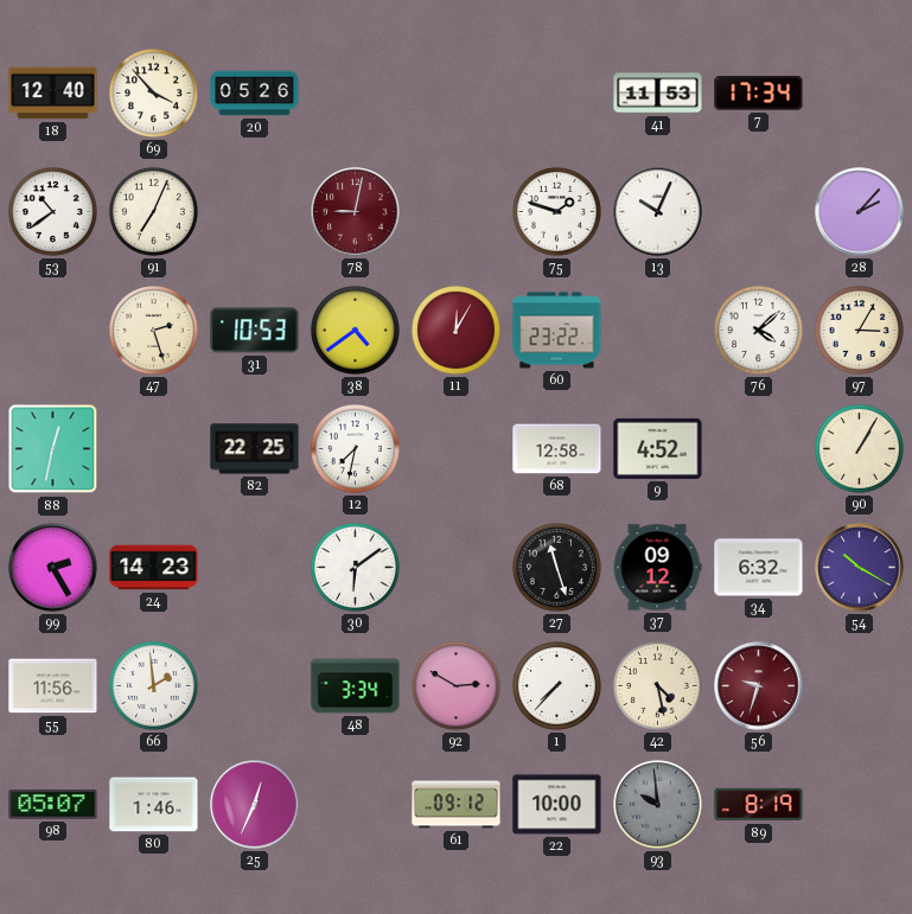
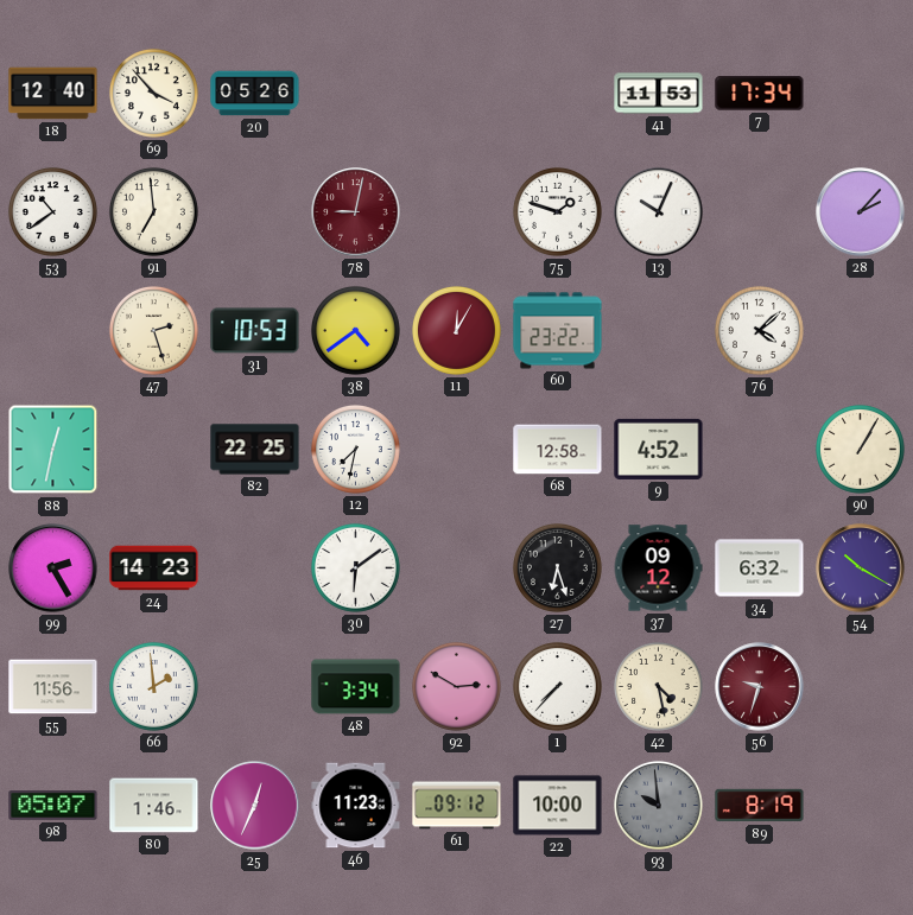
91: 7:04 -> 6:59 (154, 212)
97: 3:05 -> none (860, 331)
27: 11:27 -> 6:27 (558, 568)
46: none -> 11:23 (356, 806)
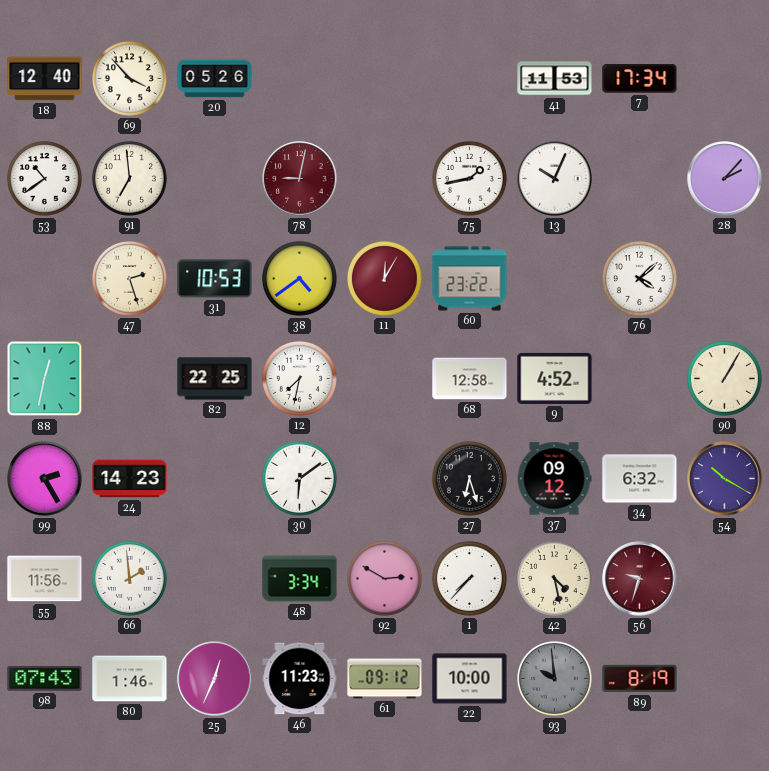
75: 1:48 -> 1:43 (470, 179)
98: 05:07 -> 07:43 (45, 679)
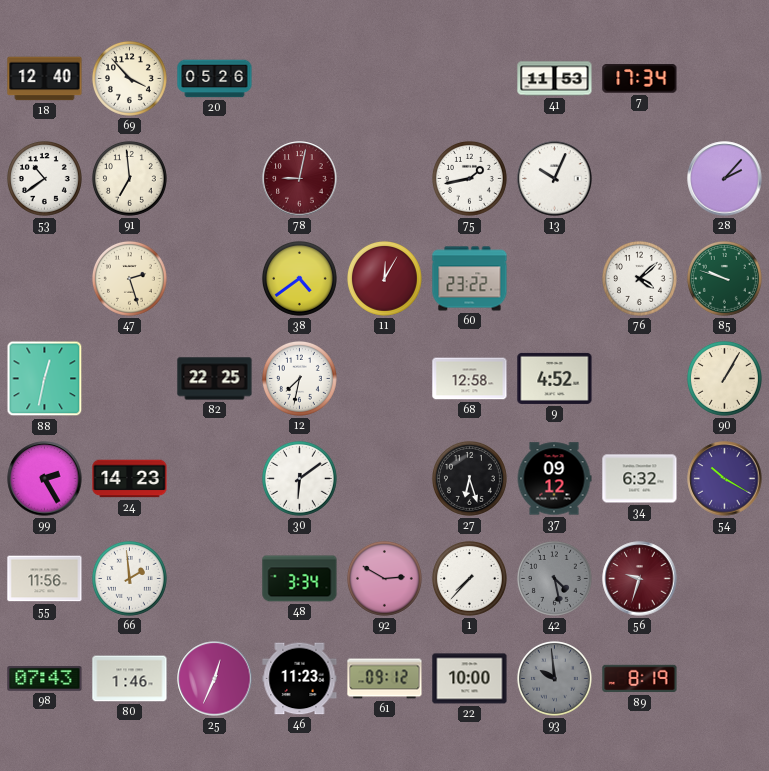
31: 10:53 -> none (215, 279)
85: none -> 9:48 (725, 279)
42 dial: cream -> grey (555, 579)
